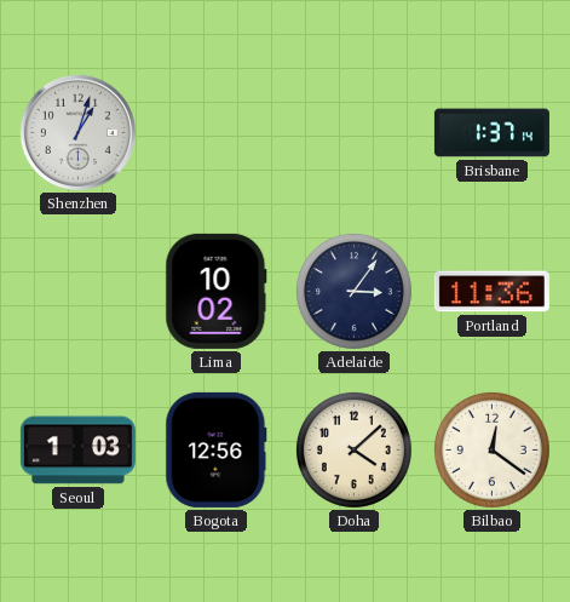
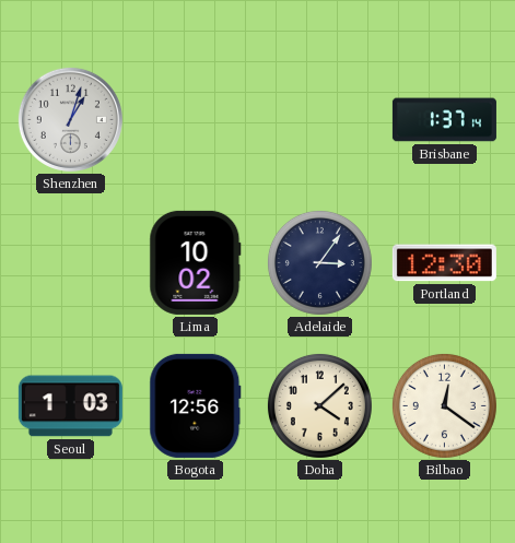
Portland: 11:36 -> 12:30 (444, 263)
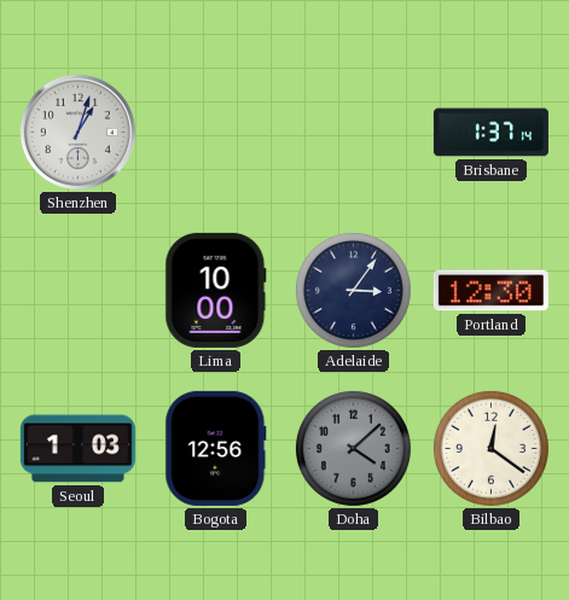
Lima: 10:02 -> 10:00 (216, 290)
Doha dial: cream -> grey (353, 448)
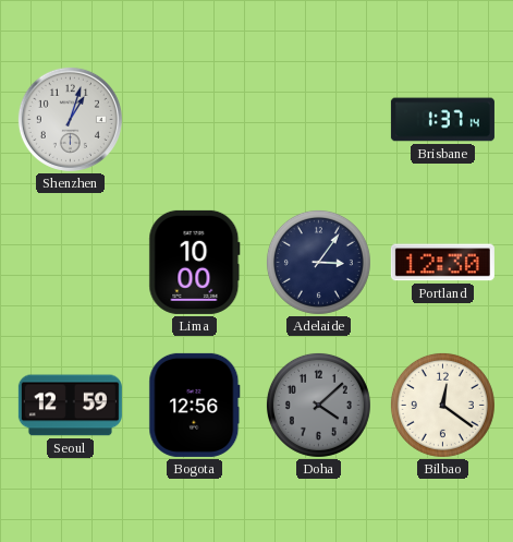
Seoul: 1:03 -> 12:59 (70, 406)
